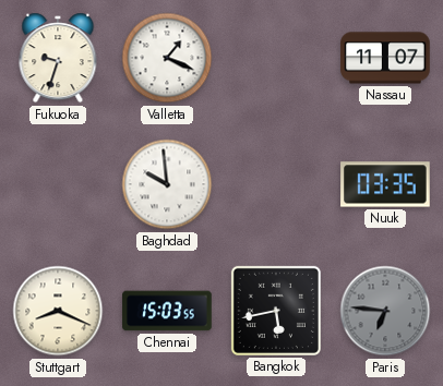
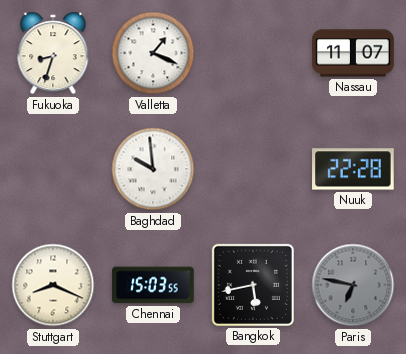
Fukuoka: 9:33 -> 8:33 (53, 53)
Nuuk: 03:35 -> 22:28 (353, 169)
Paris: 6:46 -> 6:47 (353, 285)
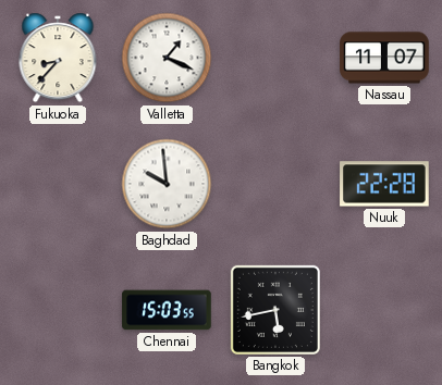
Fukuoka: 8:33 -> 8:37 (58, 58)
Stuttgart: 8:19 -> none (53, 285)
Paris: 6:47 -> none (353, 285)
